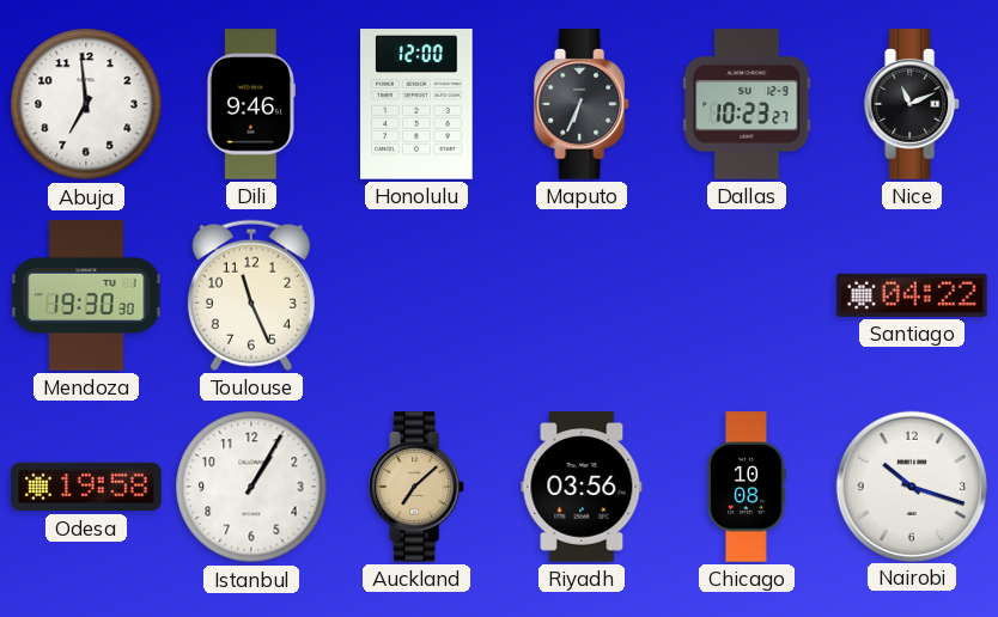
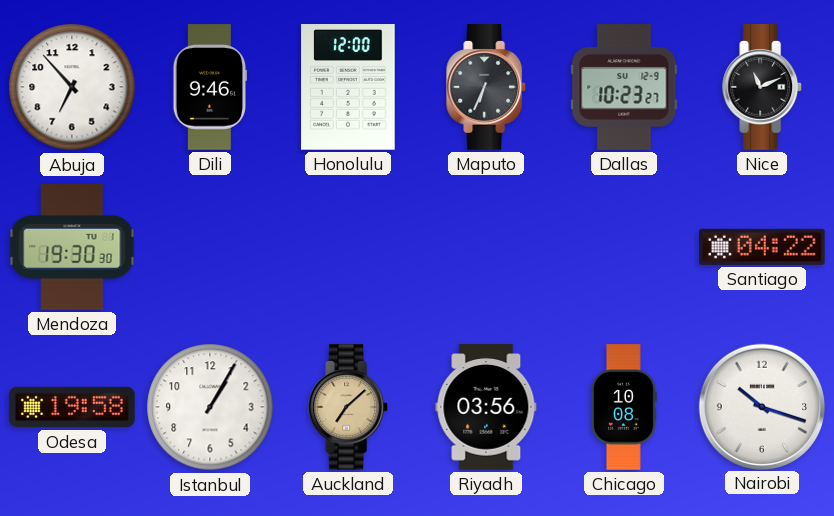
Abuja: 6:59 -> 6:53 (72, 87)
Toulouse: 11:26 -> none (251, 295)
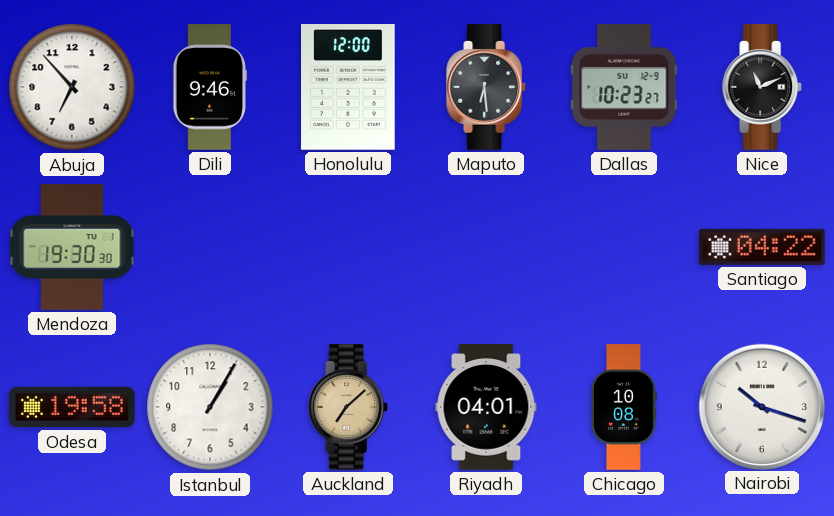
Maputo: 6:34 -> 6:29 (487, 87)
Riyadh: 03:56 -> 04:01 (486, 407)
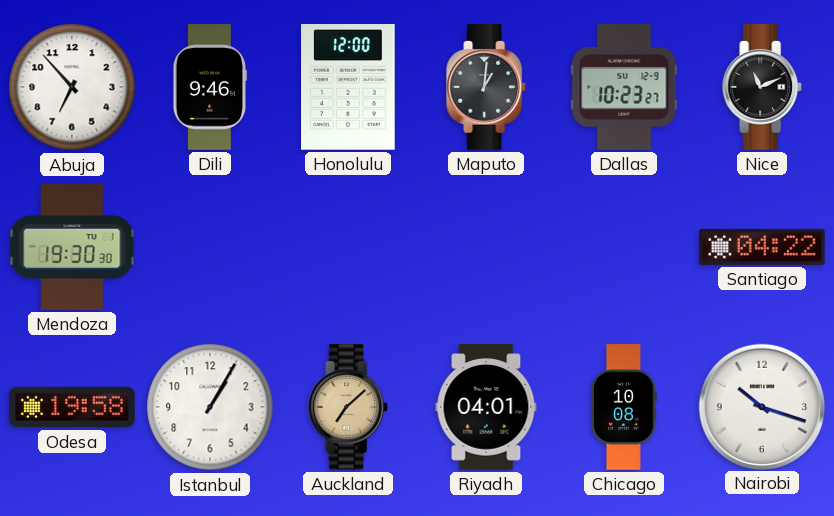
Maputo: 6:29 -> 1:01 (487, 87)
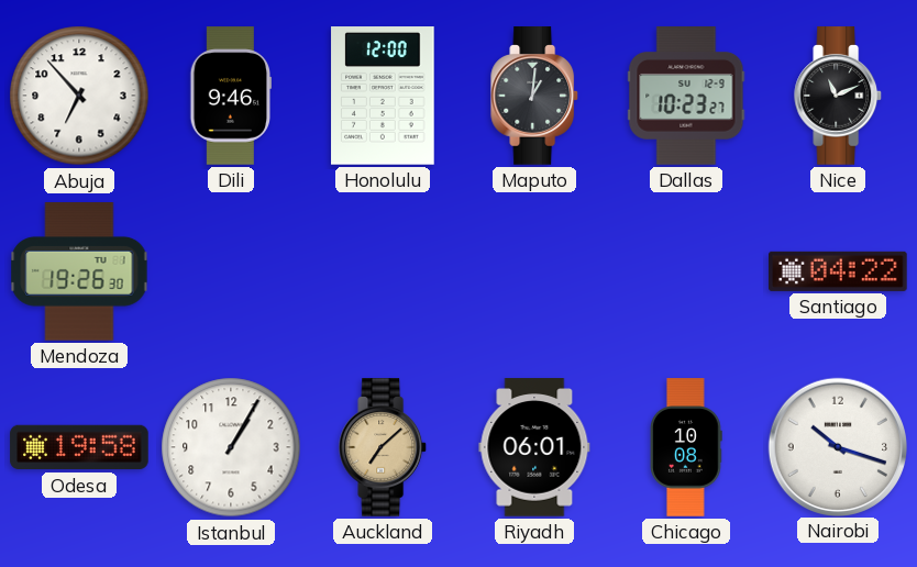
Mendoza: 19:30 -> 19:26 (79, 271)
Riyadh: 04:01 -> 06:01 (534, 447)
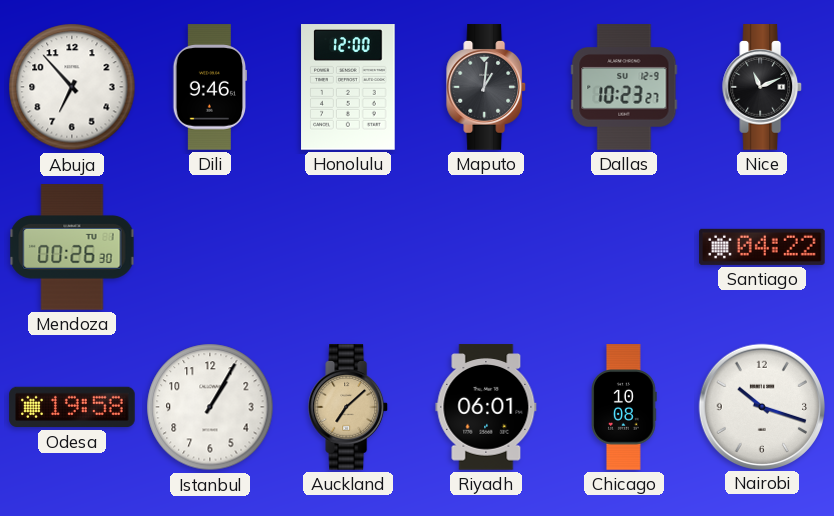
Mendoza: 19:26 -> 00:26 (72, 247)
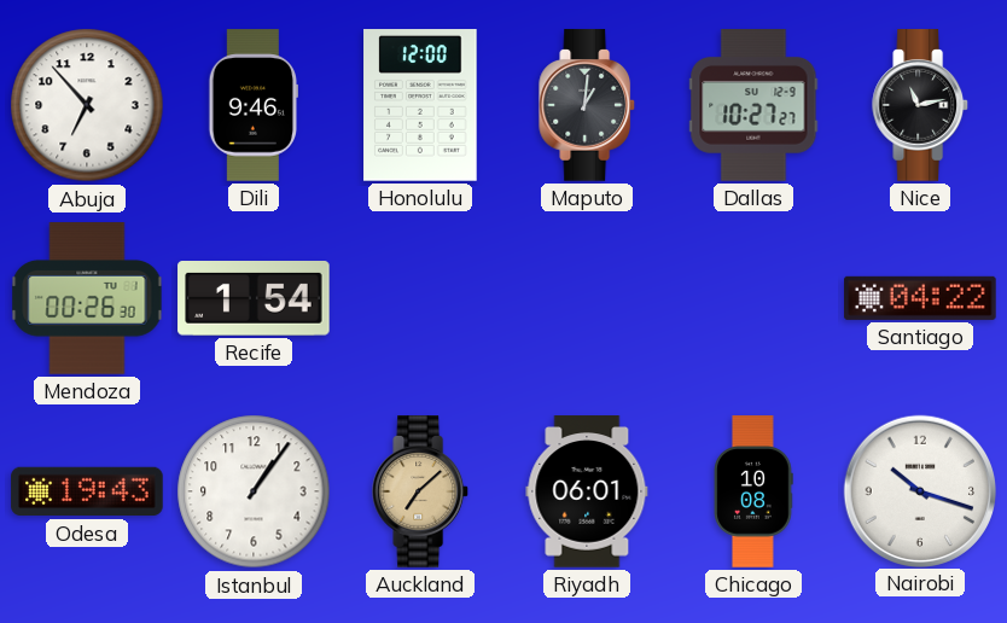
Dallas: 10:23 -> 10:27 (753, 105)
Nice: 11:11 -> 11:13 (921, 105)
Recife: none -> 1:54 (254, 299)
Odesa: 19:58 -> 19:43 (87, 491)
Istanbul: 1:05 -> 1:06 (254, 491)
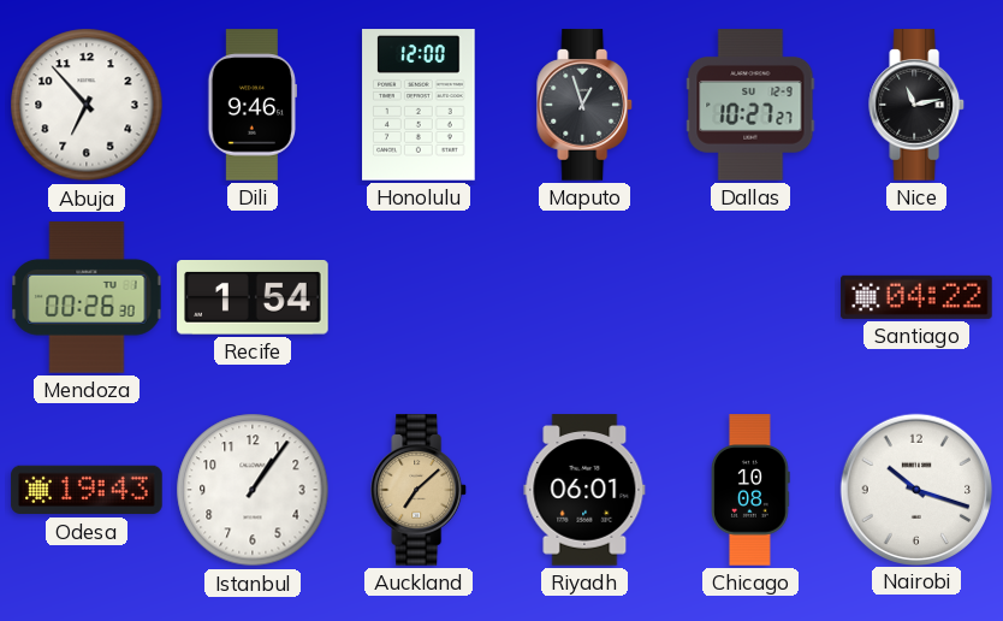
Maputo: 1:01 -> 12:57 (586, 105)
